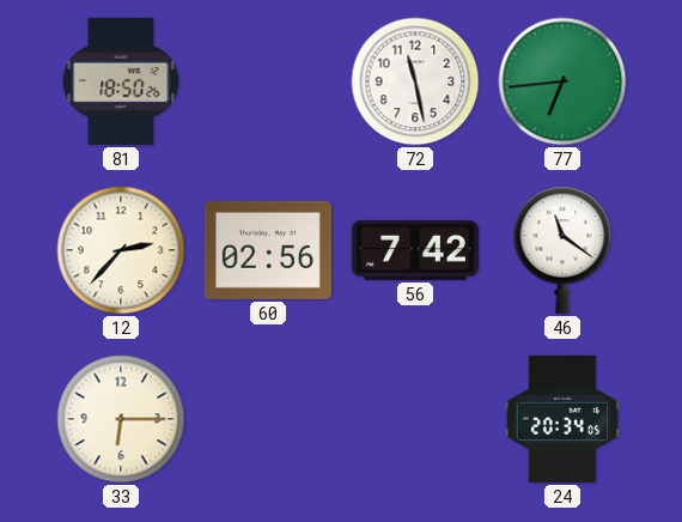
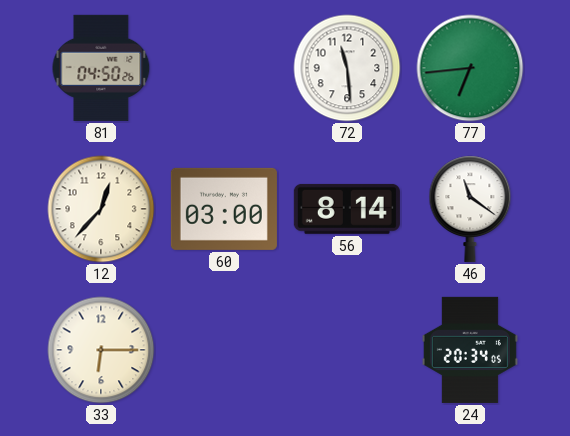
81: 18:50 -> 04:50 (101, 68)
72: 11:28 -> 11:29 (347, 68)
12: 2:37 -> 12:37 (101, 209)
60: 02:56 -> 03:00 (224, 209)
56: 7:42 -> 8:14 (347, 209)
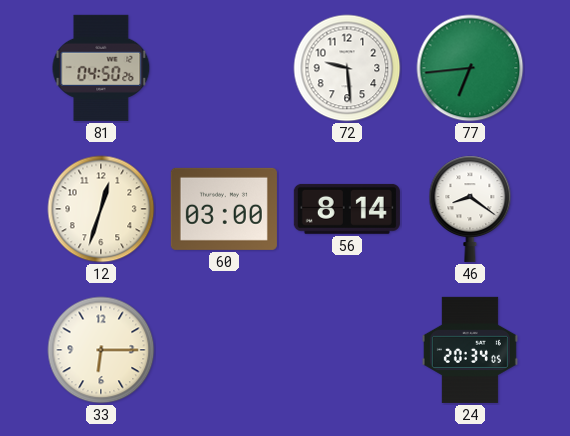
72: 11:29 -> 9:29 (347, 68)
12: 12:37 -> 12:33 (101, 209)
46: 11:21 -> 8:21 (470, 209)
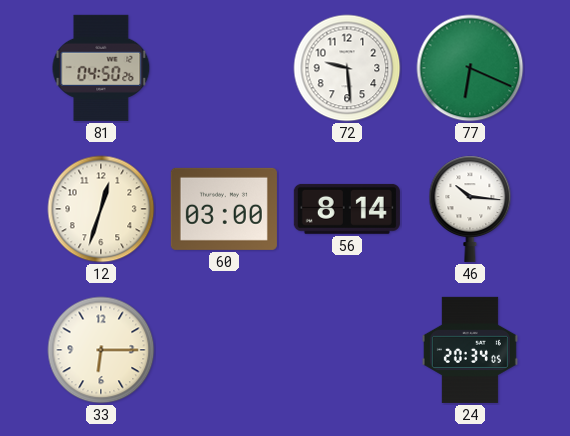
77: 6:44 -> 6:19 (470, 68)
46: 8:21 -> 10:16 (470, 209)
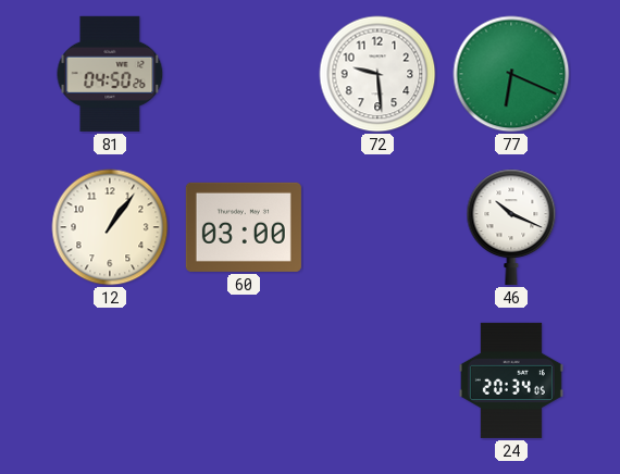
12: 12:33 -> 1:06 (110, 227)
56: 8:14 -> none (347, 209)
46: 10:16 -> 10:19 (511, 227)
33: 6:15 -> none (101, 350)
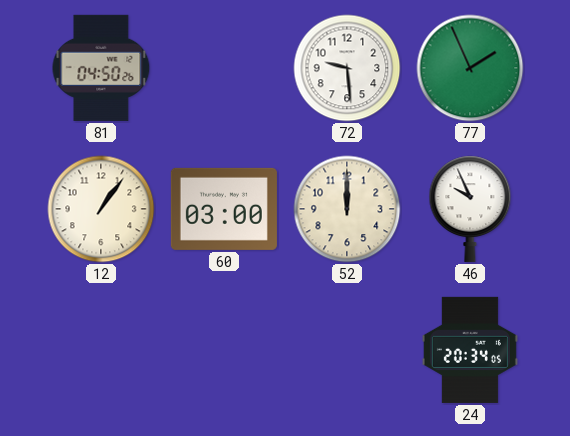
77: 6:19 -> 1:56 (470, 68)
52: none -> 12:00 (347, 209)
46: 10:19 -> 9:56 (470, 209)
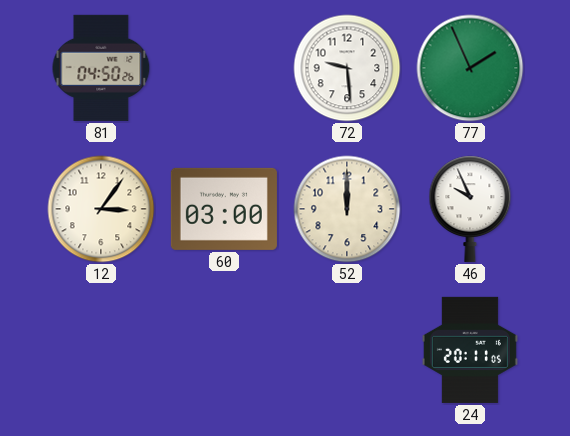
12: 1:06 -> 3:06 (101, 209)
24: 20:34 -> 20:11 (470, 350)
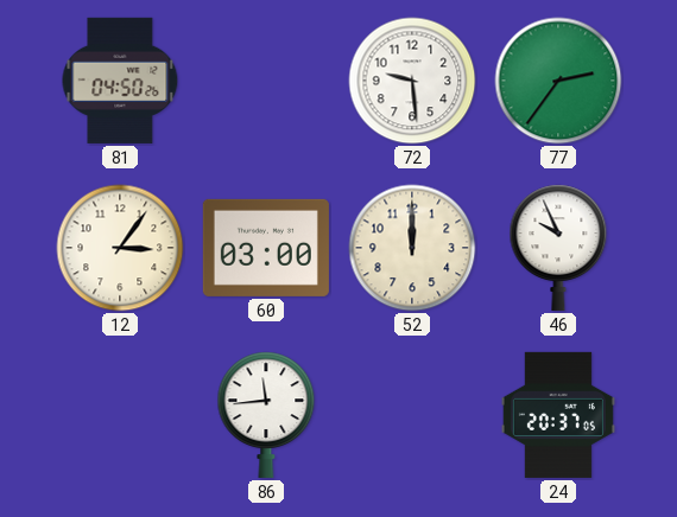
77: 1:56 -> 2:36 (558, 81)
86: none -> 11:44 (266, 415)
24: 20:11 -> 20:37 (558, 415)
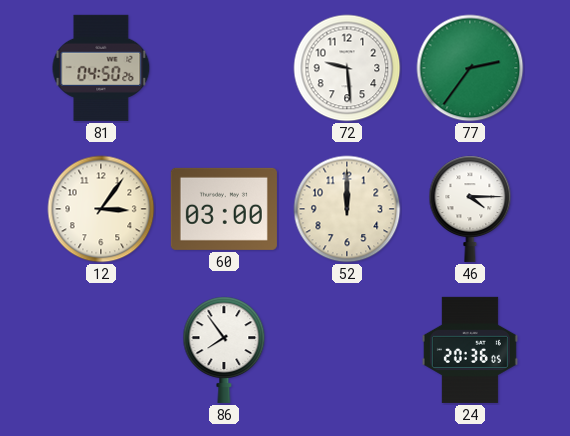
46: 9:56 -> 4:15 (470, 209)
86: 11:44 -> 7:54 (224, 350)
24: 20:37 -> 20:36 (470, 350)
